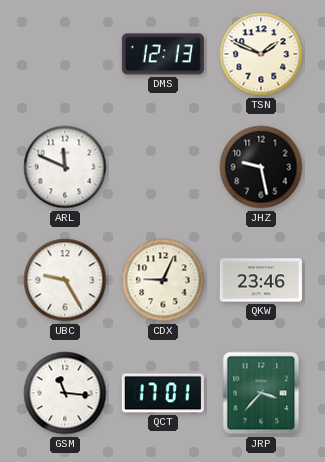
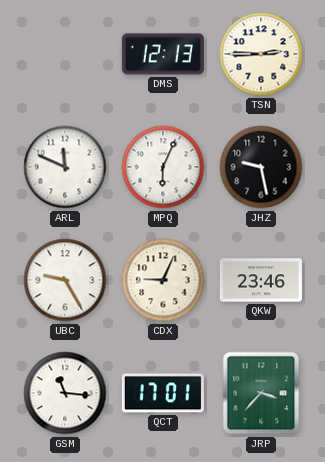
TSN: 1:49 -> 2:45 (261, 54)
MPQ: none -> 6:04 (163, 167)
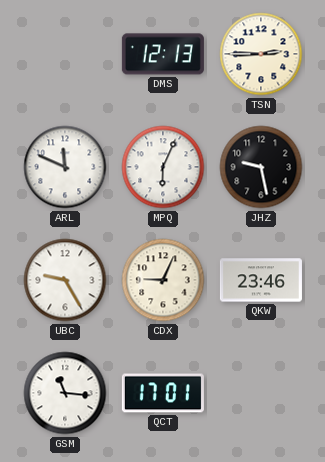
JRP: 3:37 -> none (261, 393)
